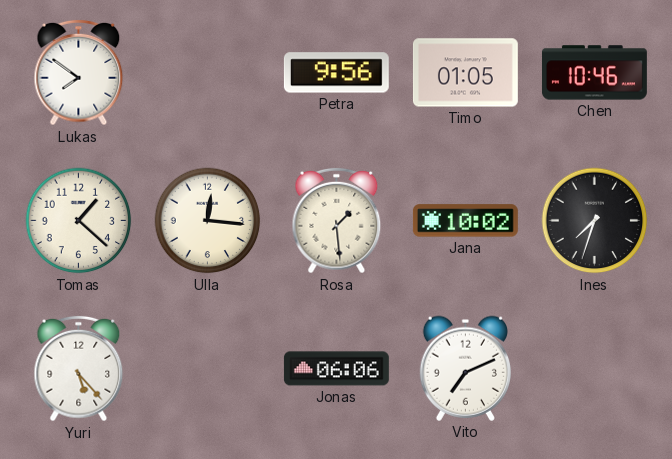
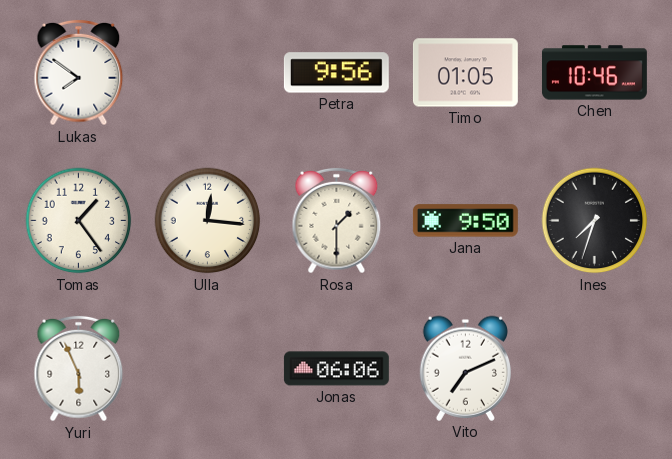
Tomas: 1:22 -> 1:24 (79, 221)
Rosa: 1:29 -> 1:30 (337, 221)
Jana: 10:02 -> 9:50 (465, 221)
Yuri: 5:23 -> 5:56 (79, 369)
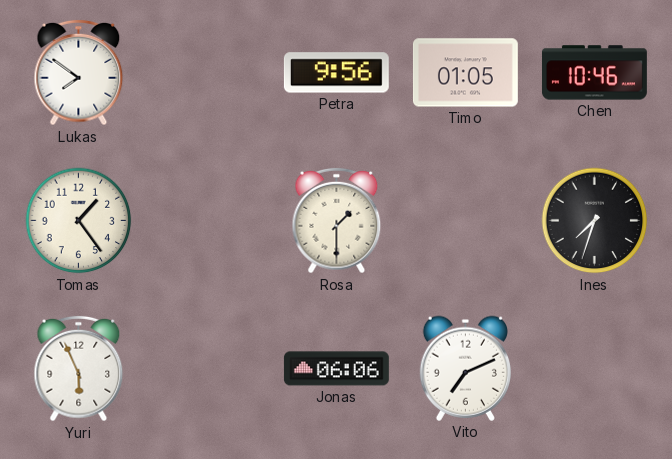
Ulla: 12:16 -> none (208, 221)
Jana: 9:50 -> none (465, 221)
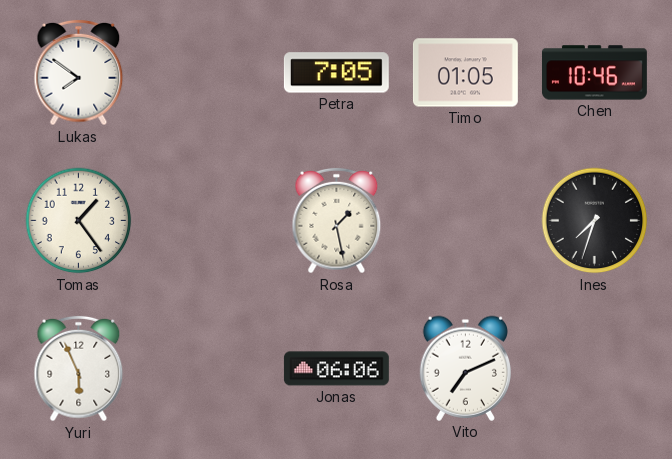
Petra: 9:56 -> 7:05 (336, 73)
Rosa: 1:30 -> 1:28 (337, 221)
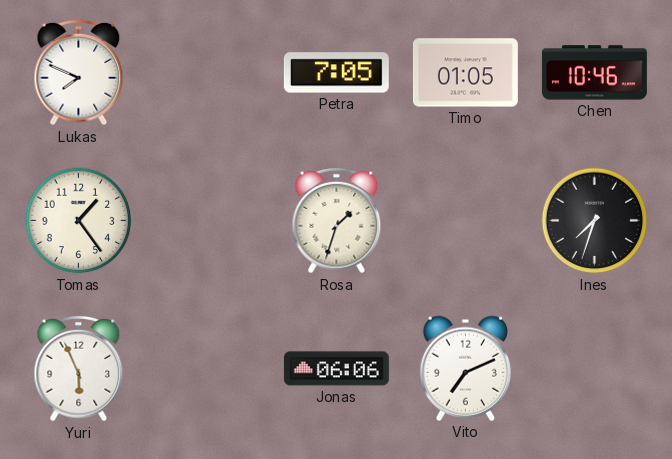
Lukas: 7:51 -> 7:49 (79, 73)
Rosa: 1:28 -> 1:33 (337, 221)
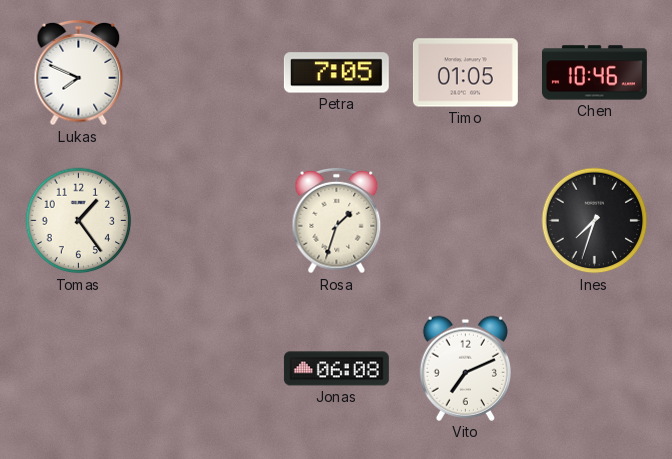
Yuri: 5:56 -> none (79, 369)
Jonas: 06:06 -> 06:08 (336, 369)
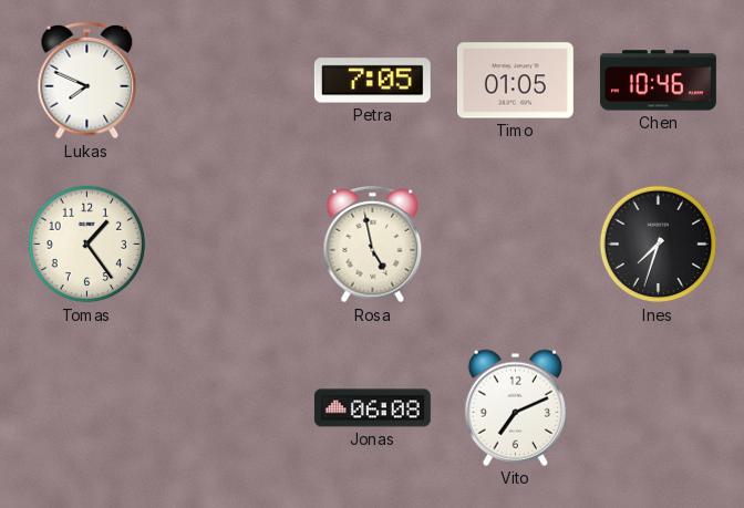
Rosa: 1:33 -> 4:58 (373, 245)
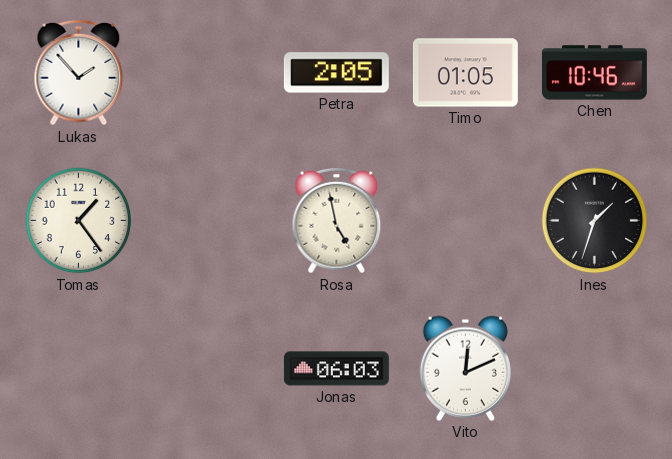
Lukas: 7:49 -> 1:53 (79, 73)
Petra: 7:05 -> 2:05 (336, 73)
Ines: 7:33 -> 1:33 (595, 221)
Jonas: 06:08 -> 06:03 (336, 369)
Vito: 7:11 -> 12:11 (465, 368)
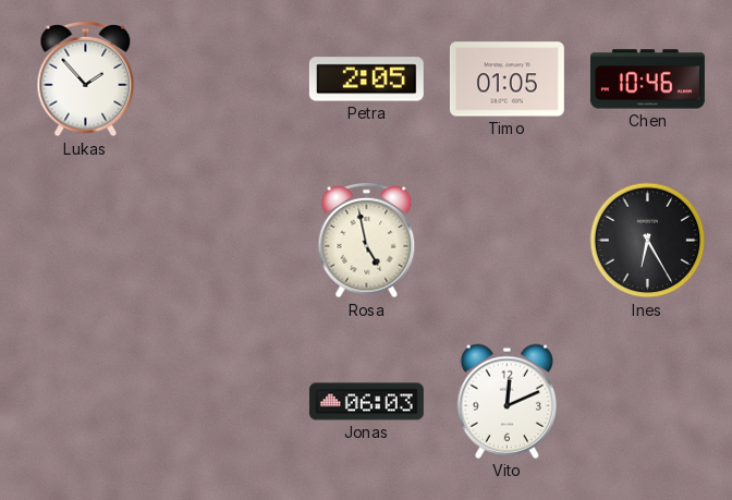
Tomas: 1:24 -> none (79, 221)
Ines: 1:33 -> 6:25 (648, 241)
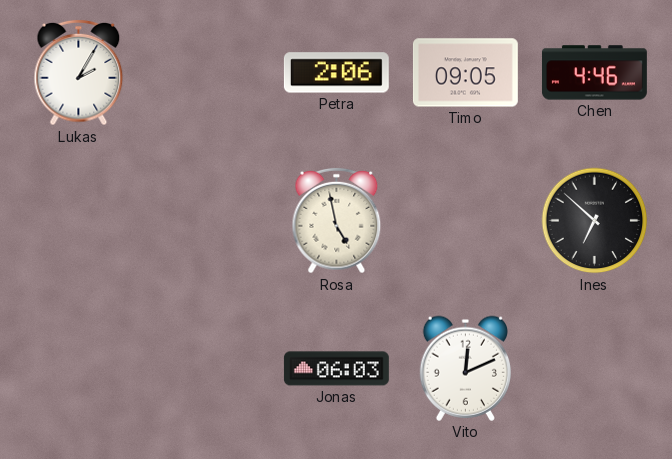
Lukas: 1:53 -> 2:05 (79, 73)
Petra: 2:05 -> 2:06 (336, 73)
Timo: 01:05 -> 09:05 (465, 73)
Chen: 10:46 -> 4:46 (594, 73)
Ines: 6:25 -> 6:52 (595, 221)
